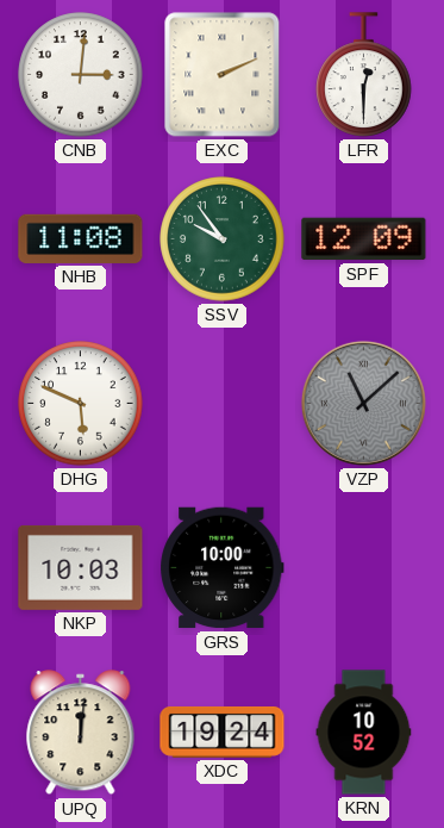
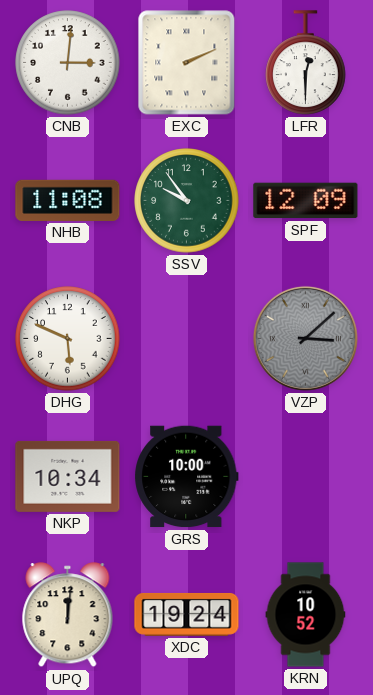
VZP: 11:08 -> 3:08 (305, 338)
NKP: 10:03 -> 10:34 (68, 476)
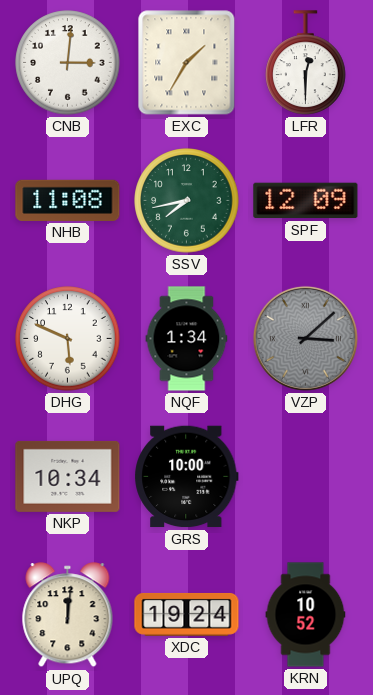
EXC: 2:11 -> 1:35 (187, 63)
SSV: 9:54 -> 7:43 (187, 201)
NQF: none -> 1:34 (187, 339)
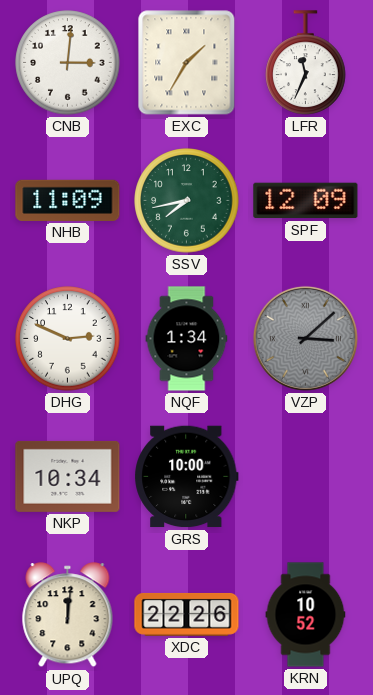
LFR: 12:30 -> 11:34 (306, 63)
NHB: 11:08 -> 11:09 (68, 200)
DHG: 5:49 -> 2:49 (68, 339)
XDC: 19:24 -> 22:26 (187, 614)
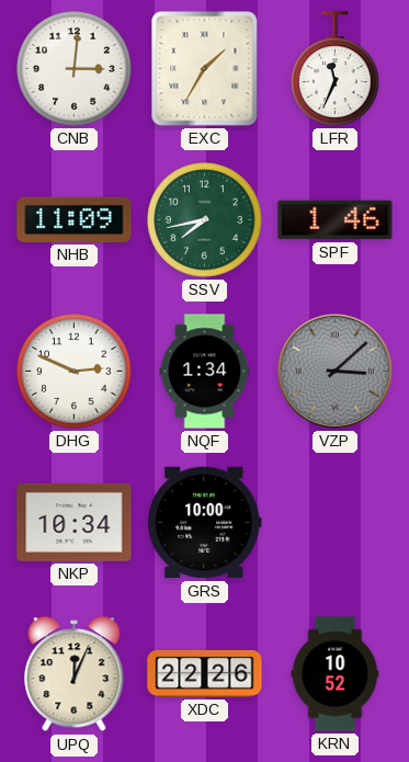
SPF: 12:09 -> 1:46 (336, 220)
UPQ: 12:01 -> 12:04 (75, 674)
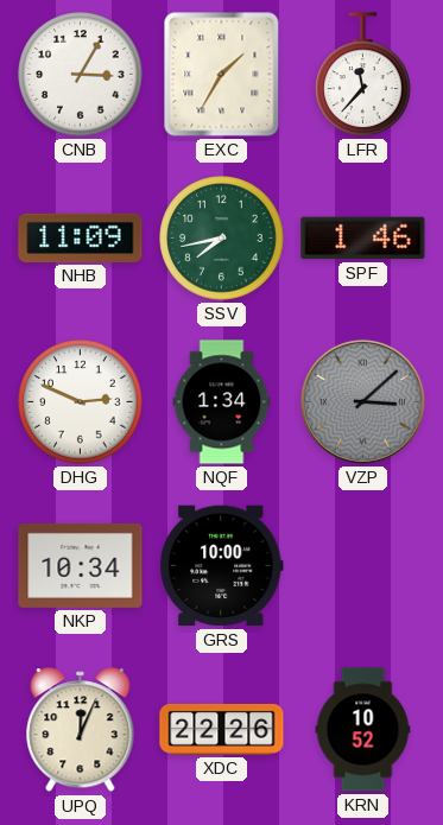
CNB: 3:01 -> 3:05 (81, 75)
LFR: 11:34 -> 11:37 (363, 75)
